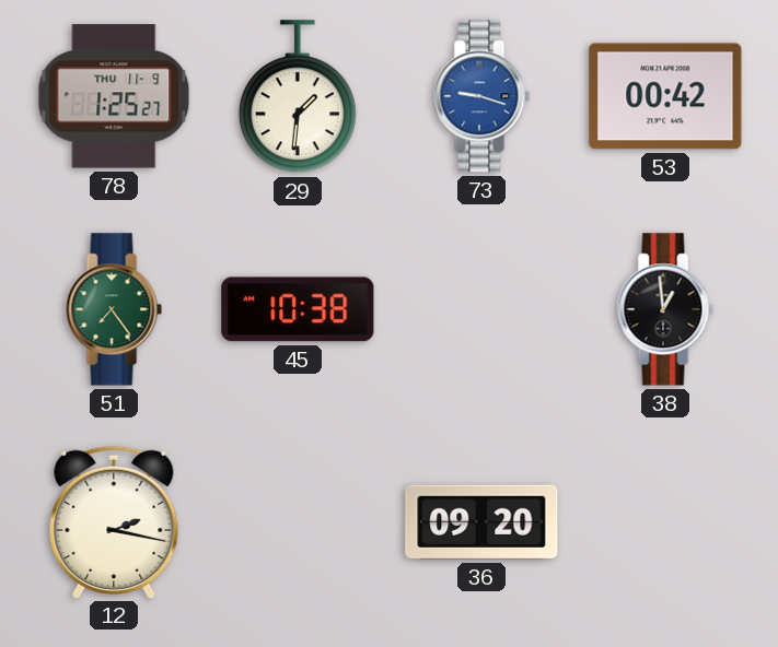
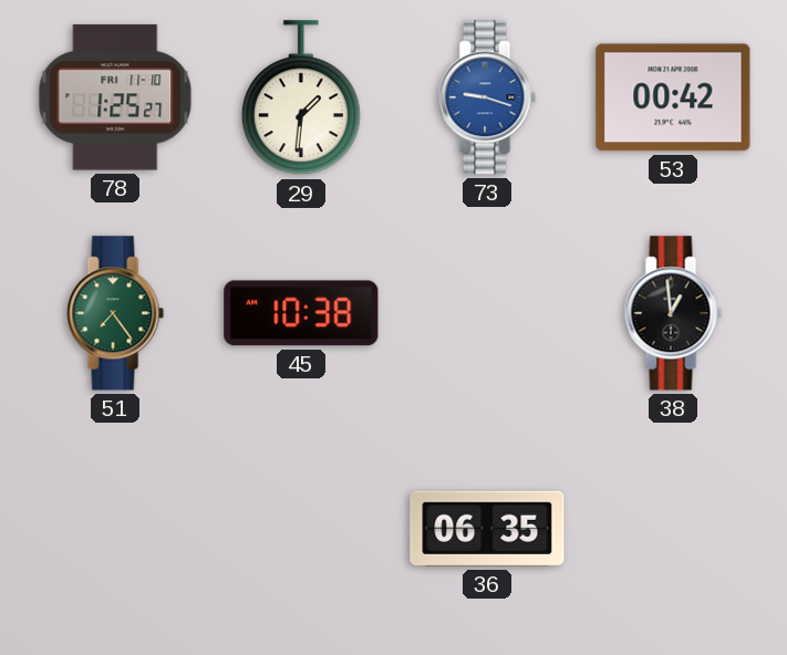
78 date: THU 11-9 -> FRI 11-10 (115, 97)
12: 2:17 -> none (114, 521)
36: 09:20 -> 06:35 (487, 529)
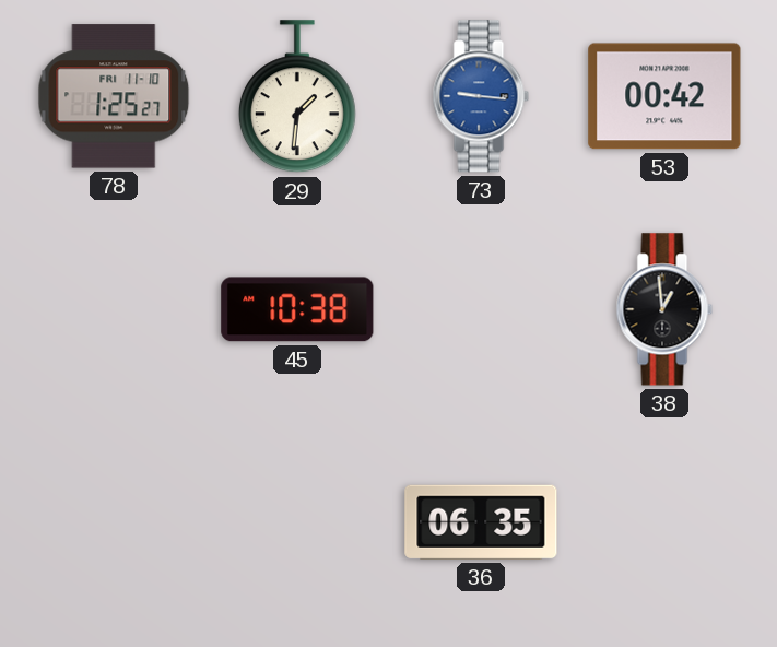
73: 9:18 -> 9:16 (481, 96)
51: 7:24 -> none (115, 313)
